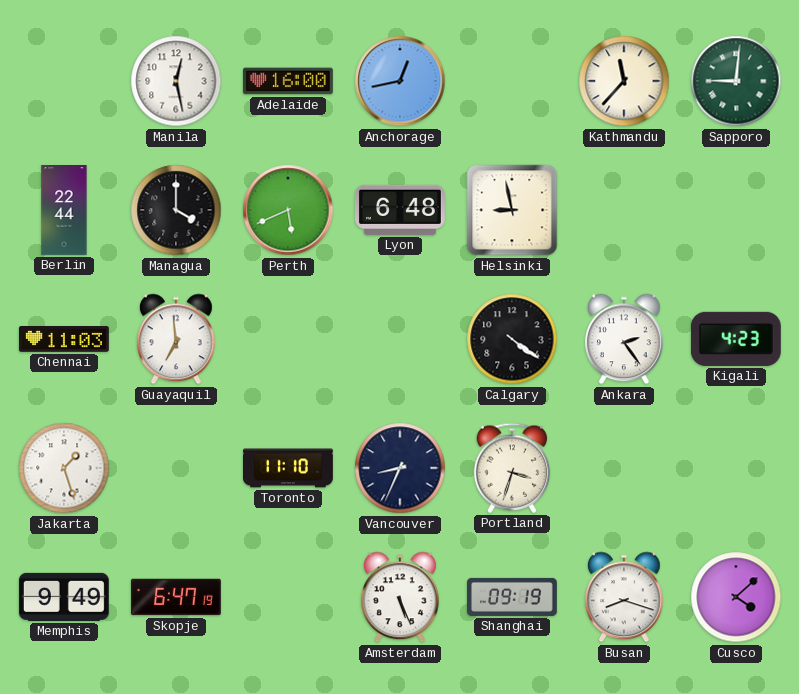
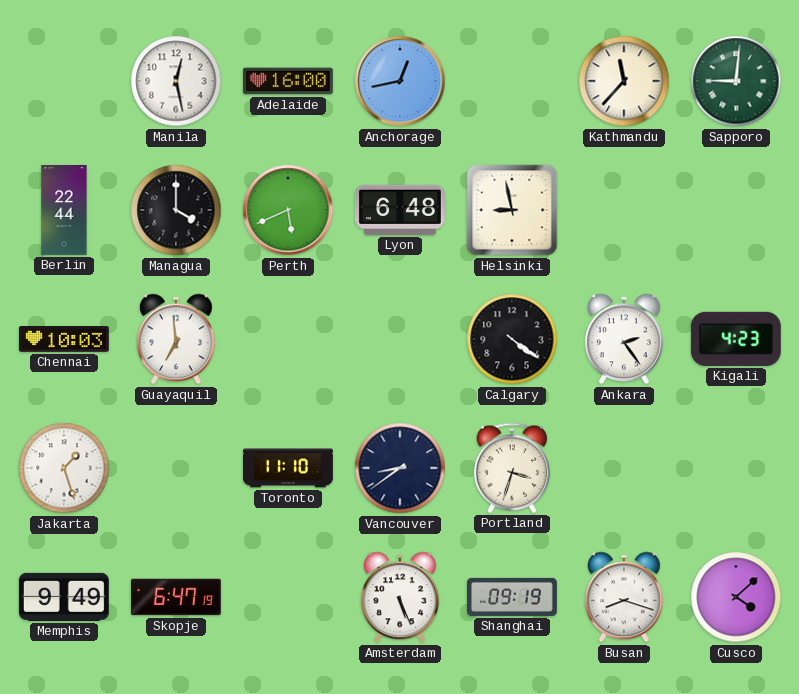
Chennai: 11:03 -> 10:03 (64, 340)
Vancouver: 8:34 -> 8:39 (400, 468)
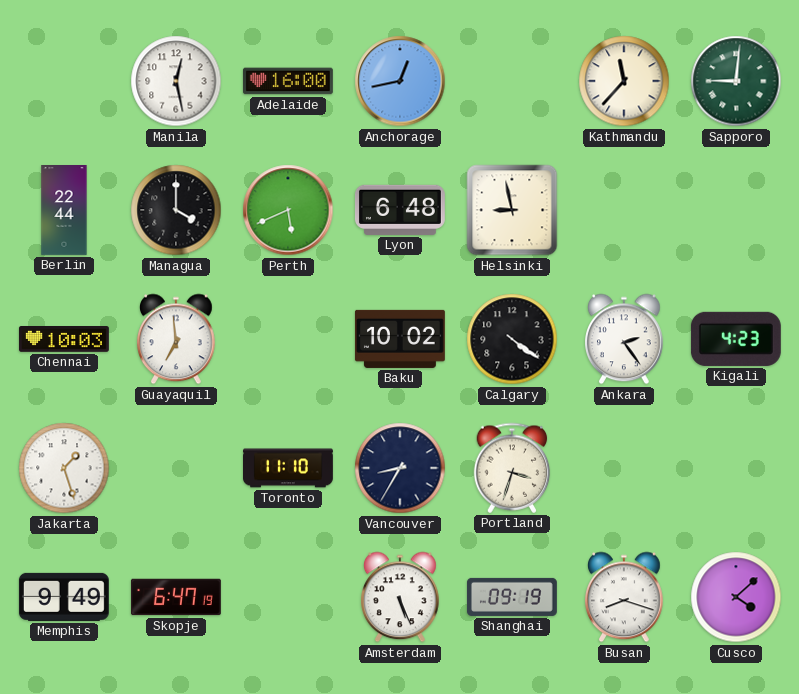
Baku: none -> 10:02 (400, 339)
Vancouver: 8:39 -> 8:35 (400, 468)
